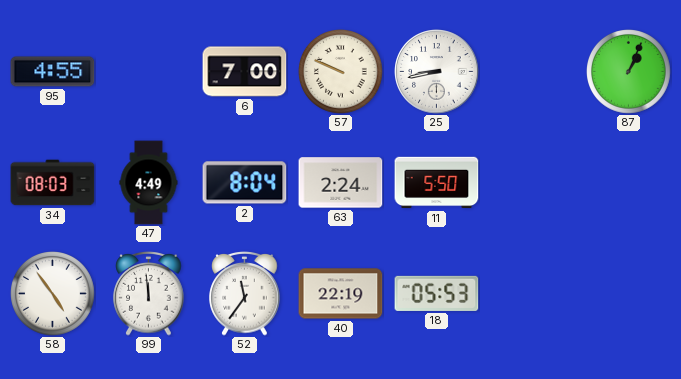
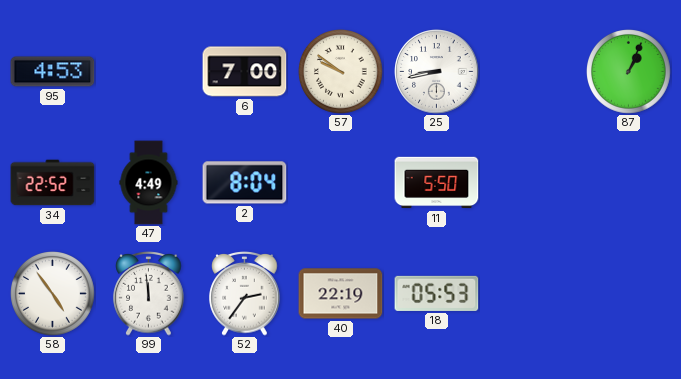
95: 4:55 -> 4:53 (53, 72)
57: 9:49 -> 9:51 (341, 72)
34: 08:03 -> 22:52 (53, 183)
63: 2:24 -> none (341, 183)
52: 11:36 -> 2:36 (245, 294)
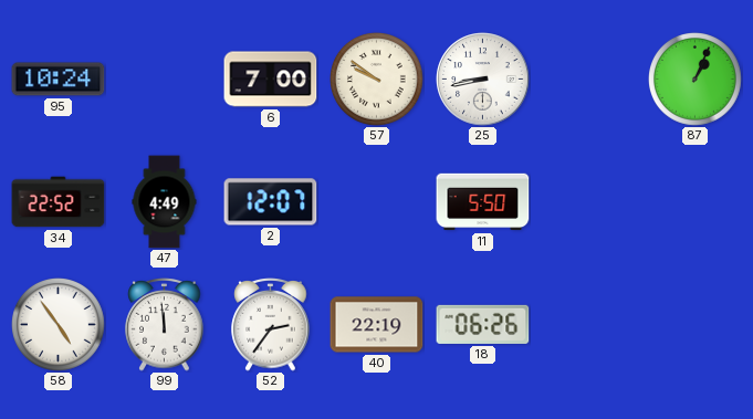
95: 4:53 -> 10:24 (59, 80)
2: 8:04 -> 12:07 (271, 202)
18: 05:53 -> 06:26 (483, 324)
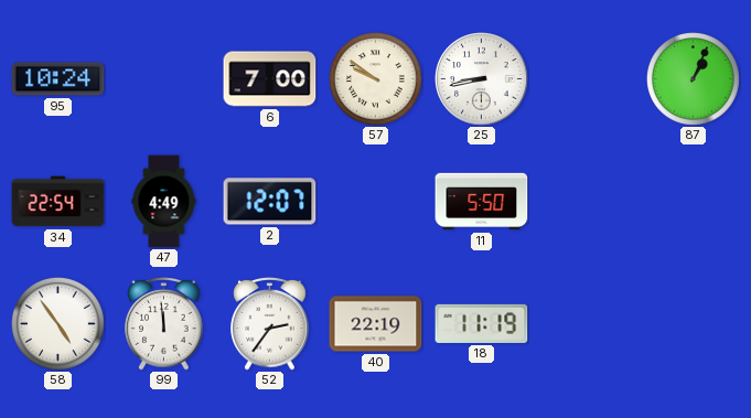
34: 22:52 -> 22:54 (58, 202)
18: 06:26 -> 11:19 (482, 323)
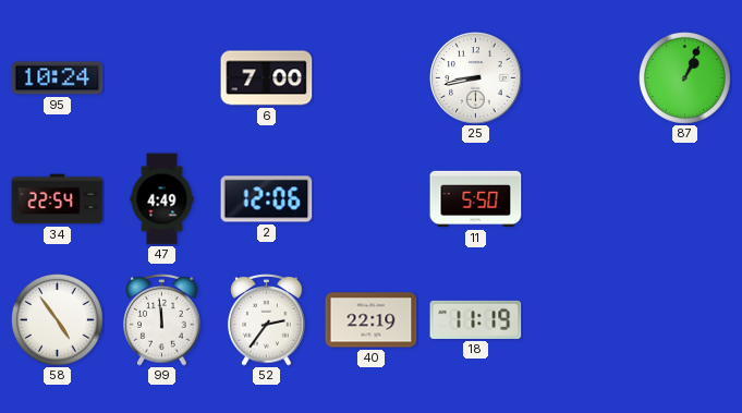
57: 9:51 -> none (376, 79)
2: 12:07 -> 12:06 (267, 199)
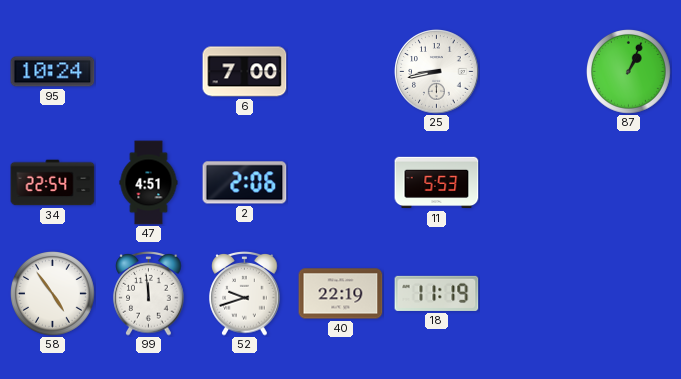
47: 4:49 -> 4:51 (149, 183)
2: 12:06 -> 2:06 (245, 183)
11: 5:50 -> 5:53 (437, 183)
52: 2:36 -> 9:42 (245, 294)
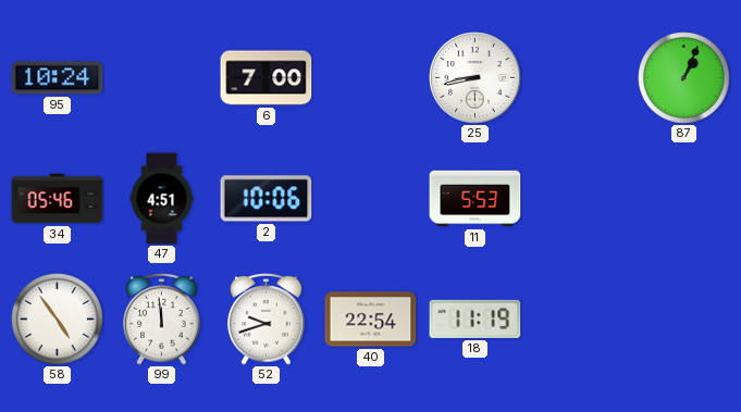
34: 22:54 -> 05:46 (58, 199)
2: 2:06 -> 10:06 (267, 199)
40: 22:19 -> 22:54 (371, 320)
